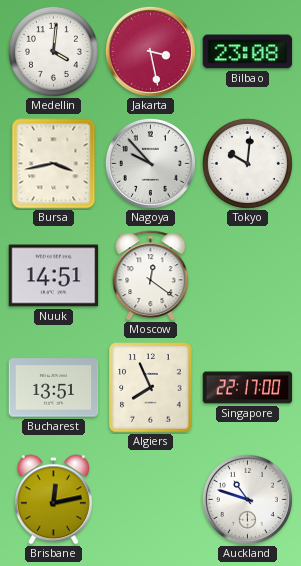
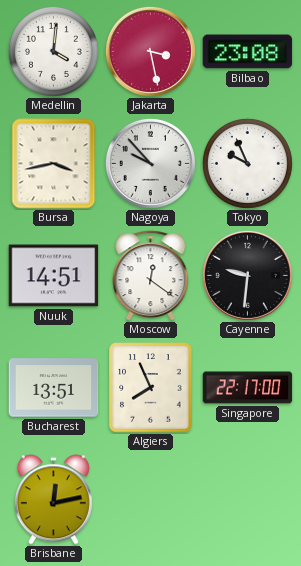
Tokyo: 10:01 -> 9:56 (247, 163)
Cayenne: none -> 9:31 (247, 275)
Auckland: 10:48 -> none (247, 499)
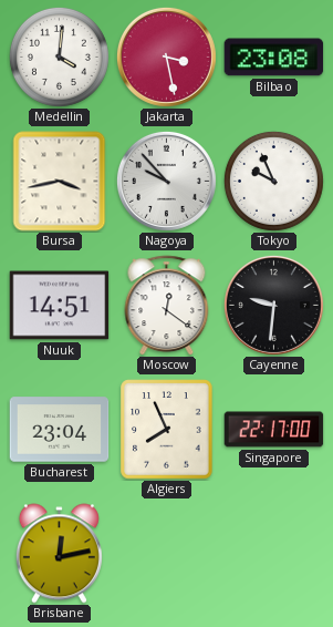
Bucharest: 13:51 -> 23:04 (60, 430)
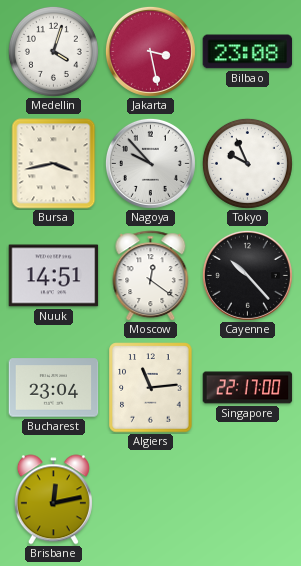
Medellin: 4:01 -> 4:03 (53, 51)
Cayenne: 9:31 -> 10:23 (247, 275)
Algiers: 7:56 -> 11:14 (151, 388)
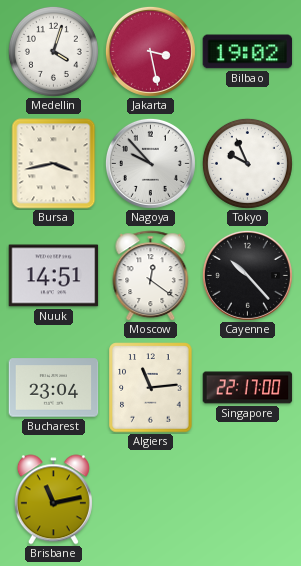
Bilbao: 23:08 -> 19:02 (248, 52)
Brisbane: 12:13 -> 11:13 (53, 500)
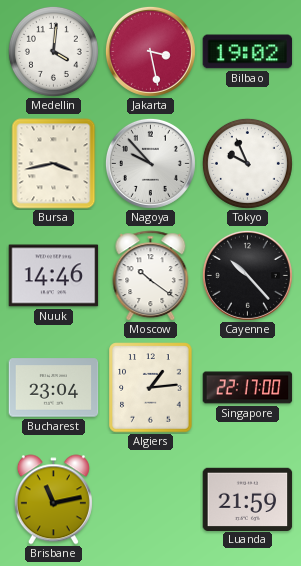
Medellin: 4:03 -> 4:01 (53, 51)
Nuuk: 14:51 -> 14:46 (54, 276)
Moscow: 12:21 -> 10:21 (151, 276)
Algiers: 11:14 -> 1:14 (151, 388)
Luanda: none -> 21:59 (248, 499)
